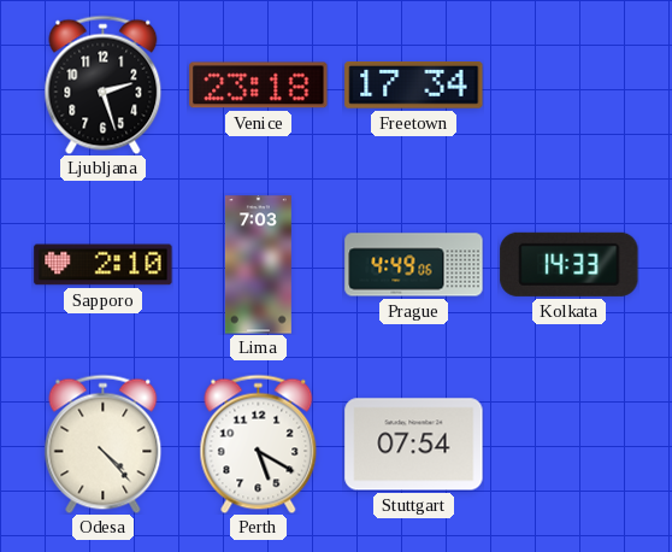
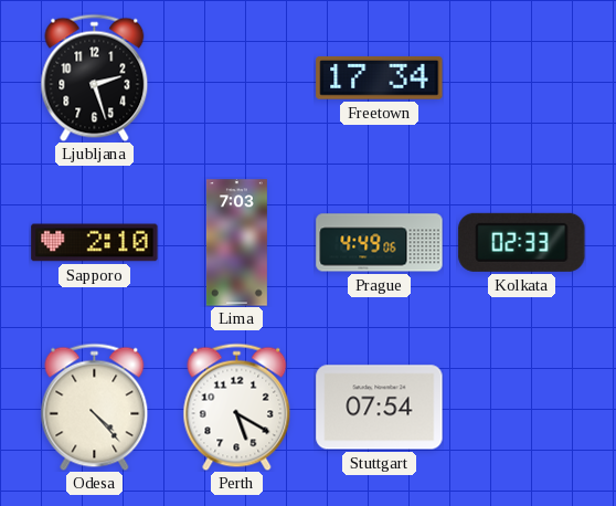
Venice: 23:18 -> none (259, 86)
Kolkata: 14:33 -> 02:33 (522, 242)
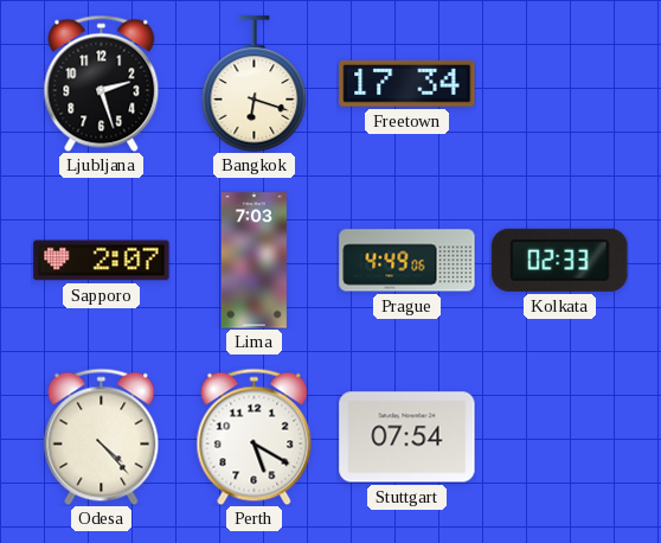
Bangkok: none -> 6:18 (255, 84)
Sapporo: 2:10 -> 2:07 (102, 261)
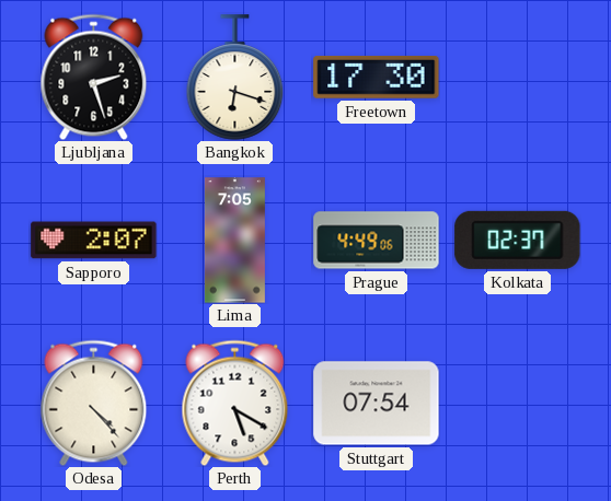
Freetown: 17:34 -> 17:30 (377, 78)
Lima: 7:03 -> 7:05 (234, 241)
Kolkata: 02:33 -> 02:37 (518, 240)
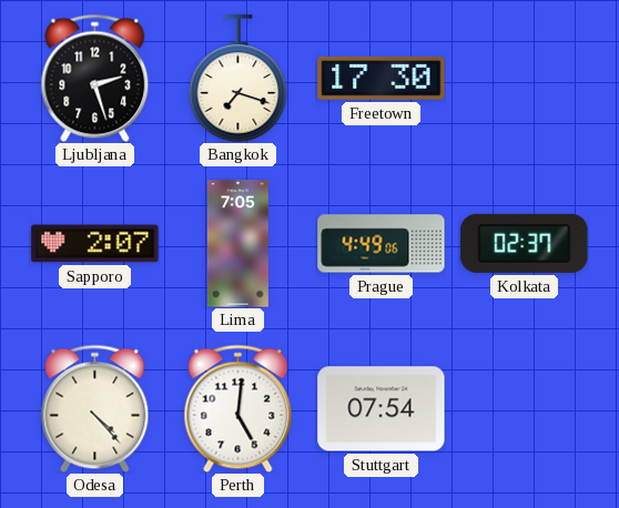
Bangkok: 6:18 -> 7:18 (239, 79)
Perth: 5:20 -> 5:01 (239, 408)
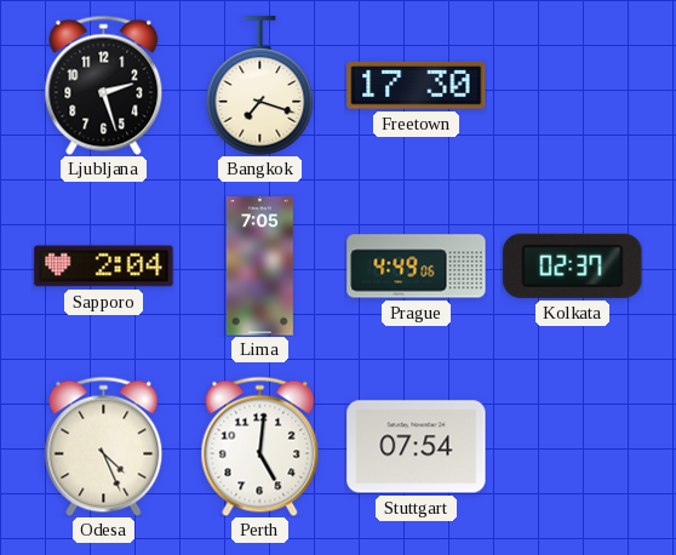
Sapporo: 2:07 -> 2:04 (104, 267)
Odesa: 4:23 -> 4:26 (104, 446)
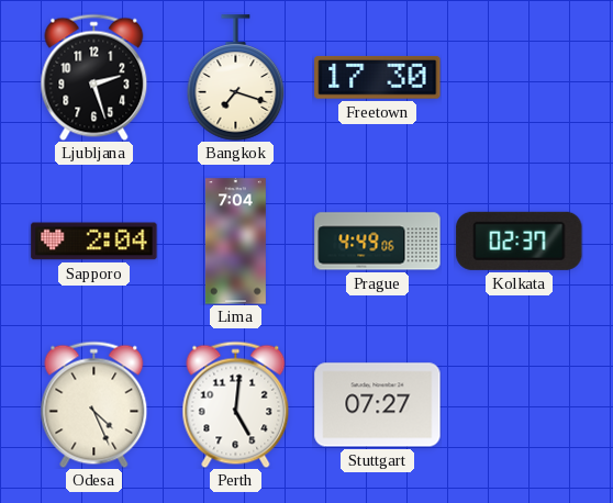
Lima: 7:05 -> 7:04 (235, 242)
Stuttgart: 07:54 -> 07:27 (378, 405)
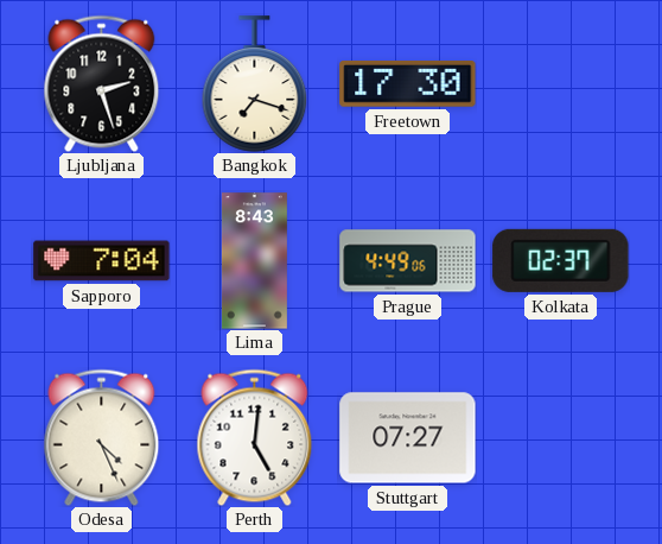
Sapporo: 2:04 -> 7:04 (102, 261)
Lima: 7:04 -> 8:43 (254, 261)
